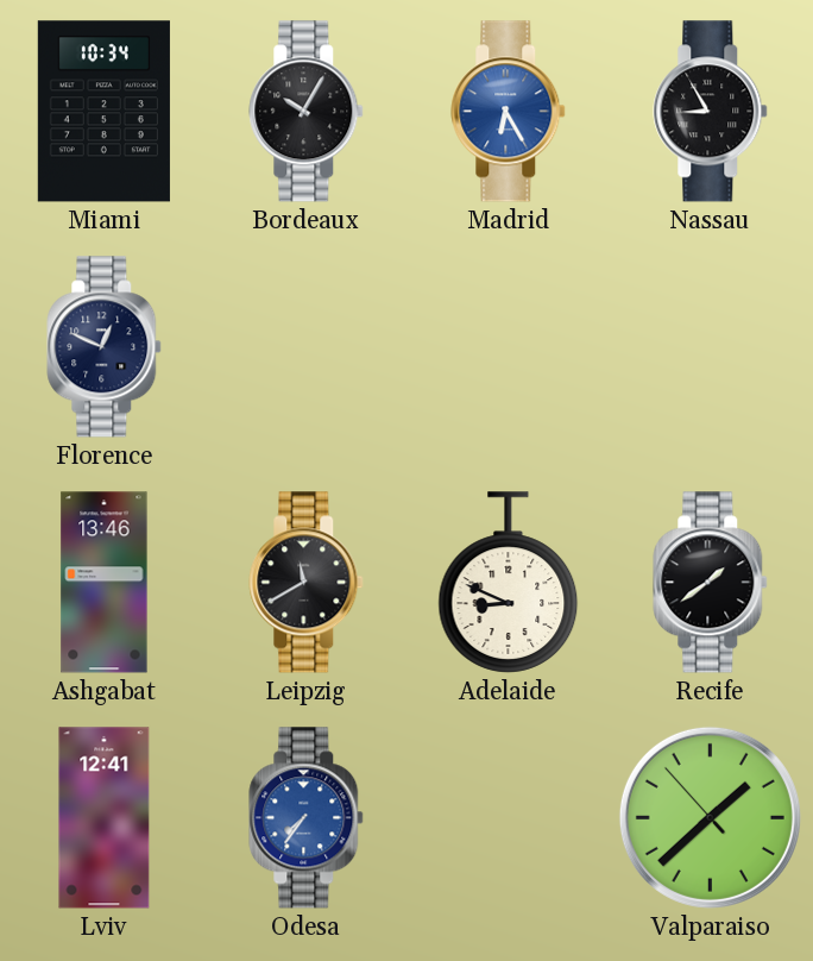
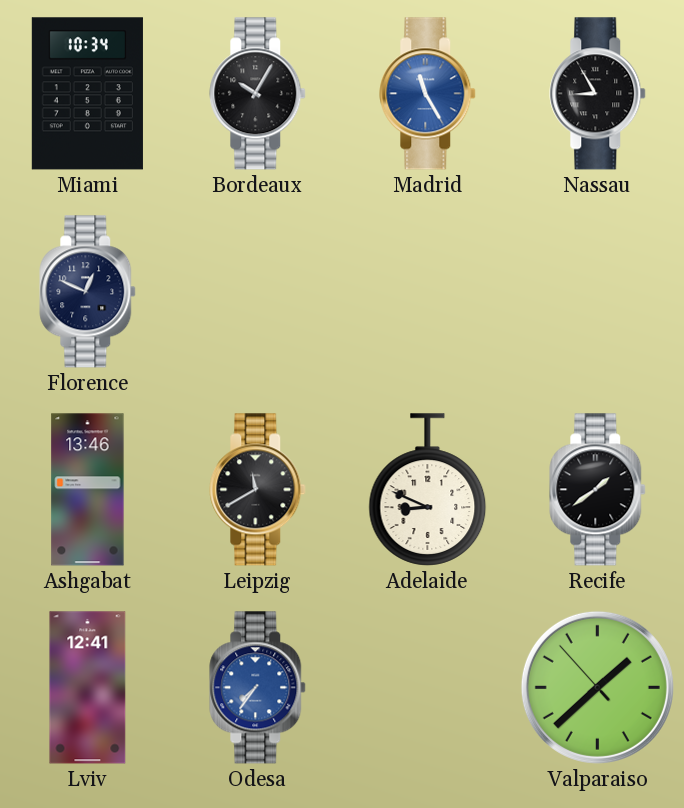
Madrid: 6:25 -> 11:25 (428, 94)
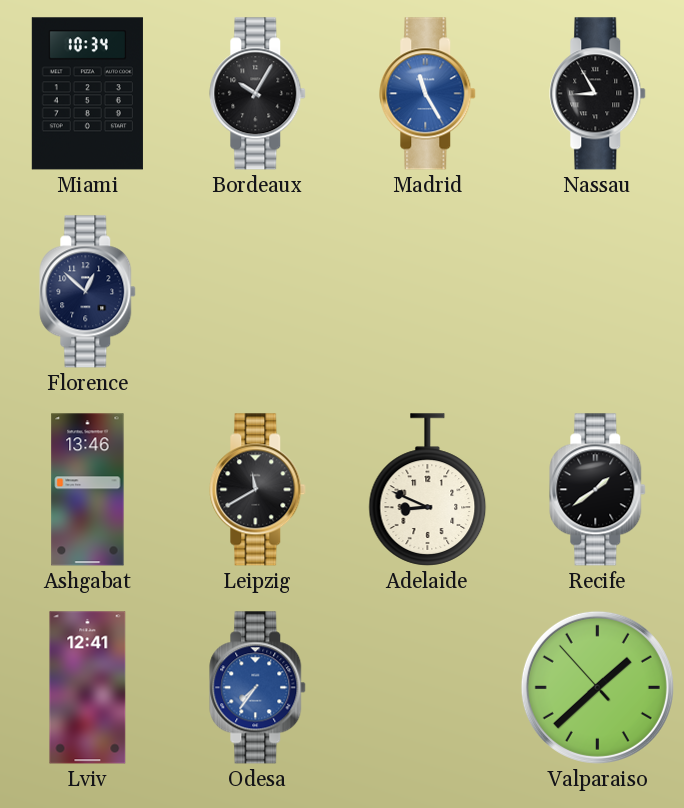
Florence: 12:49 -> 12:52 (88, 292)
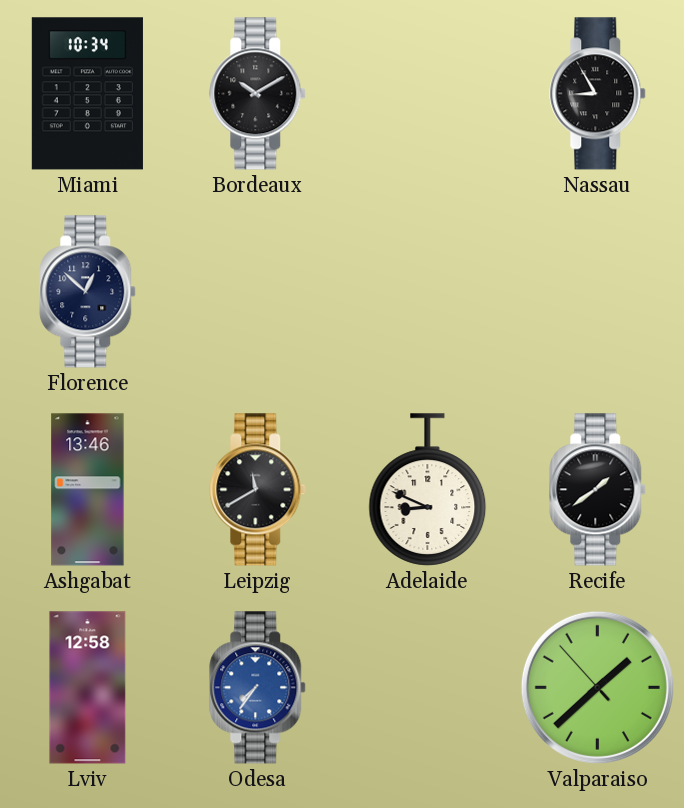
Bordeaux: 10:05 -> 10:10 (258, 94)
Madrid: 11:25 -> none (428, 94)
Lviv: 12:41 -> 12:58 (88, 688)
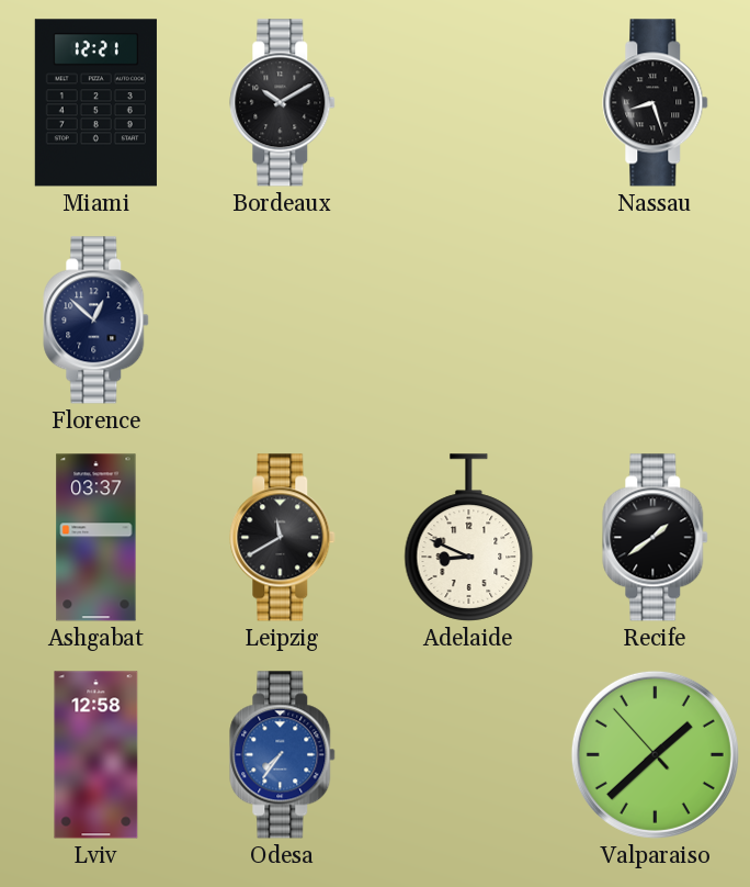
Miami: 10:34 -> 12:21 (95, 103)
Nassau: 8:55 -> 8:27 (656, 103)
Ashgabat: 13:46 -> 03:37 (96, 538)
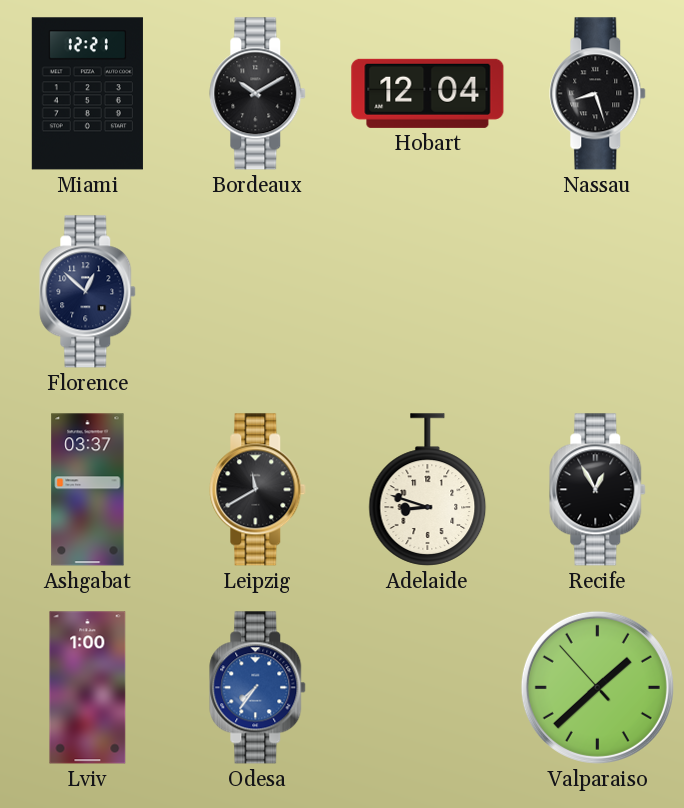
Hobart: none -> 12:04 (428, 93)
Adelaide: 8:49 -> 8:48 (428, 490)
Recife: 1:39 -> 12:55 (598, 490)
Lviv: 12:58 -> 1:00 (88, 688)
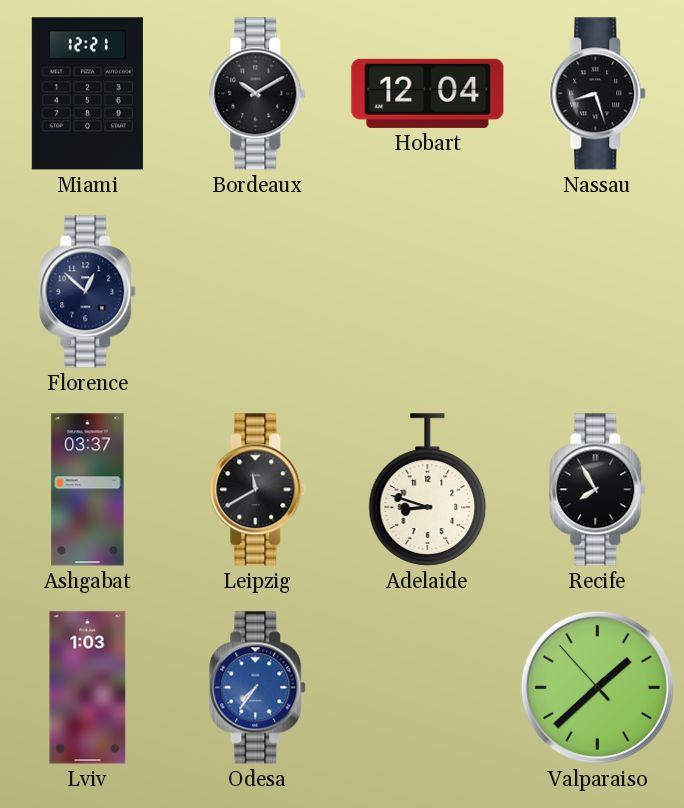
Recife: 12:55 -> 7:55 (598, 490)
Lviv: 1:00 -> 1:03 (88, 688)
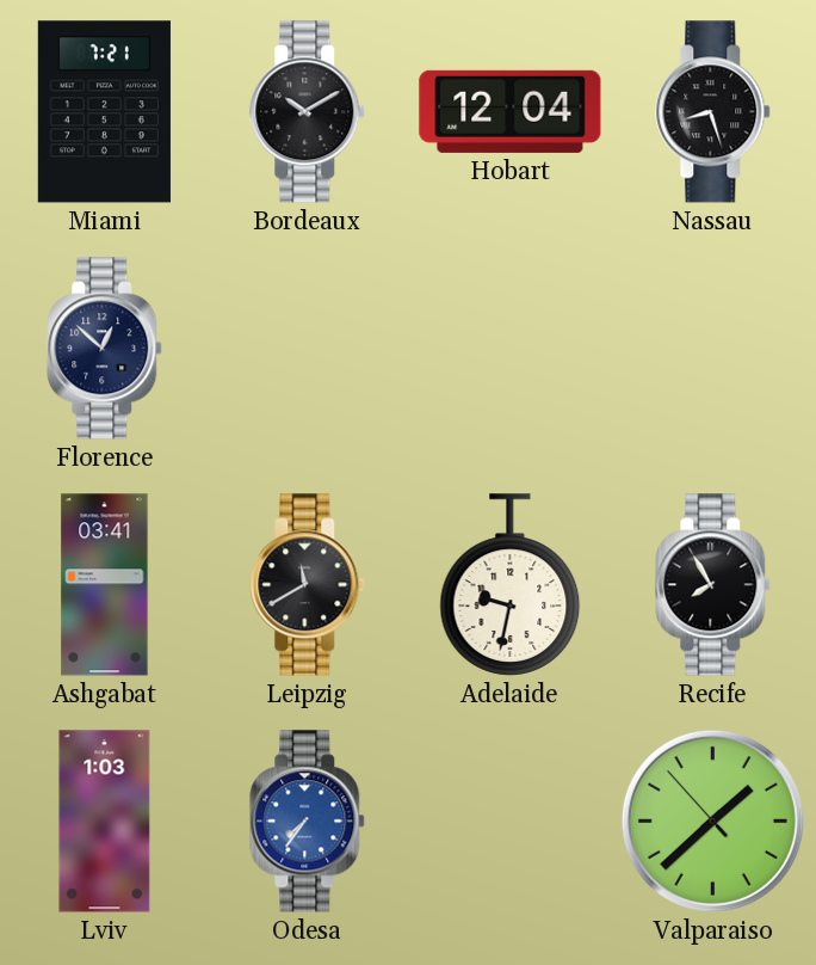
Miami: 12:21 -> 7:21 (104, 112)
Ashgabat: 03:37 -> 03:41 (105, 585)
Adelaide: 8:48 -> 9:32 (511, 585)
